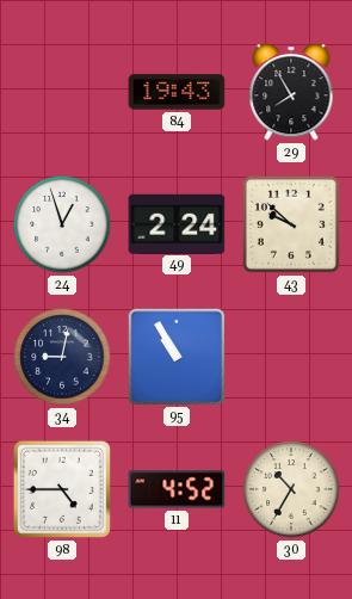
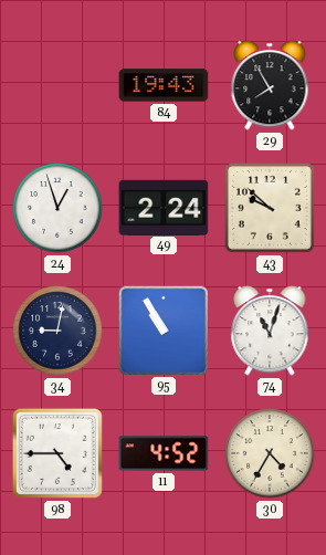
74: none -> 11:03 (270, 331)
30: 10:35 -> 4:35 (270, 453)
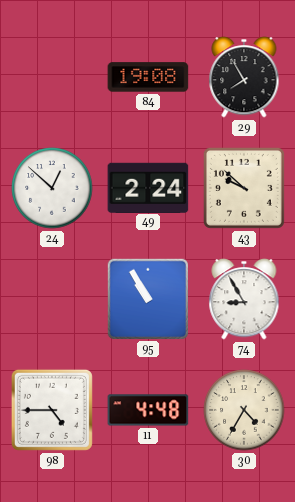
84: 19:43 -> 19:08 (148, 77)
24: 12:57 -> 12:52 (52, 188)
34: 9:02 -> none (57, 331)
74: 11:03 -> 8:55 (244, 299)
11: 4:52 -> 4:48 (148, 410)
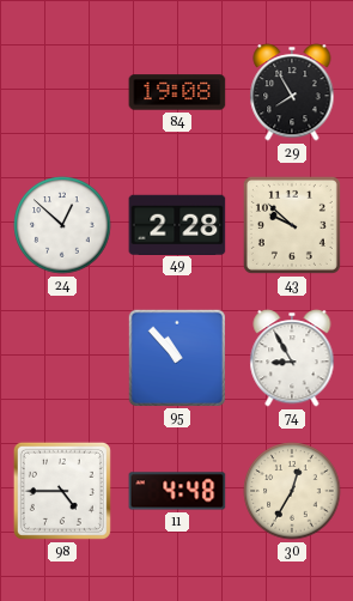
49: 2:24 -> 2:28 (177, 224)
95: 10:55 -> 10:53 (176, 357)
30: 4:35 -> 12:35 (292, 491)
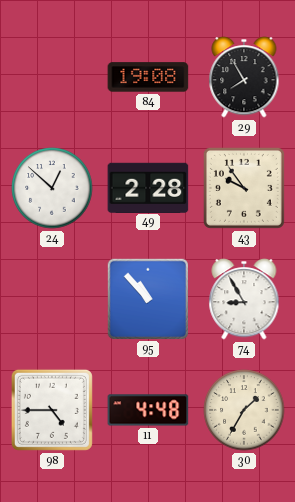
43: 9:52 -> 9:54 (244, 188)
30: 12:35 -> 1:35 (244, 410)
